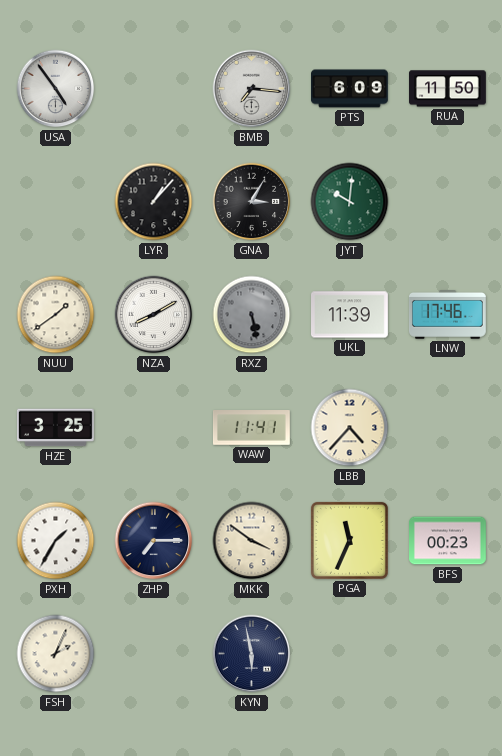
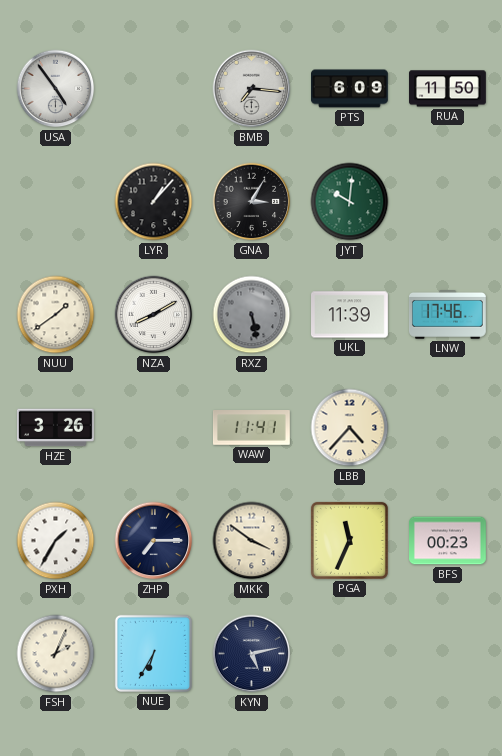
HZE: 3:25 -> 3:26 (55, 428)
NUE: none -> 6:35 (153, 653)
KYN: 5:58 -> 5:13 (252, 654)
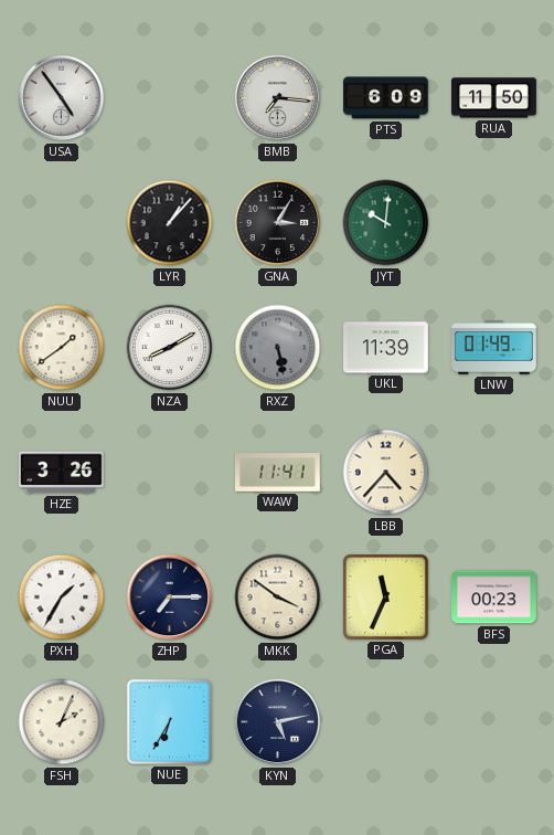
LNW: 17:46 -> 01:49 (494, 348)
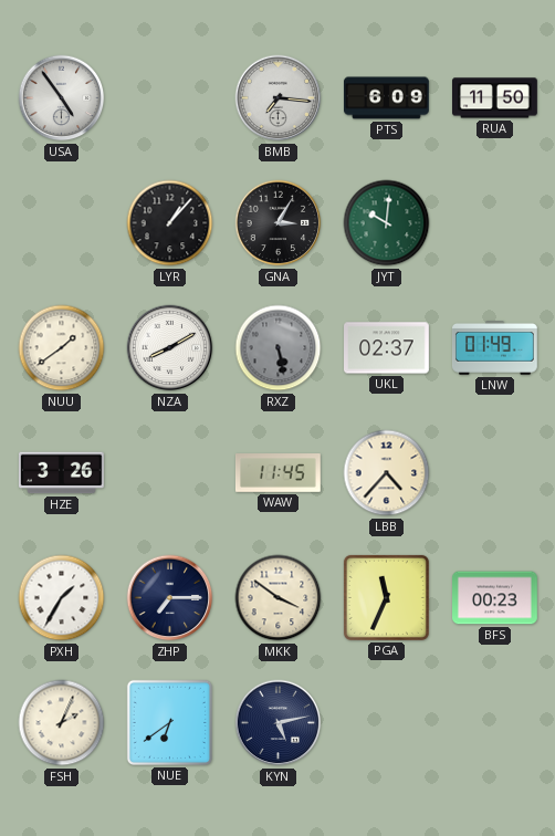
UKL: 11:39 -> 02:37 (387, 348)
WAW: 11:41 -> 11:45 (279, 473)
NUE: 6:35 -> 6:39 (169, 722)
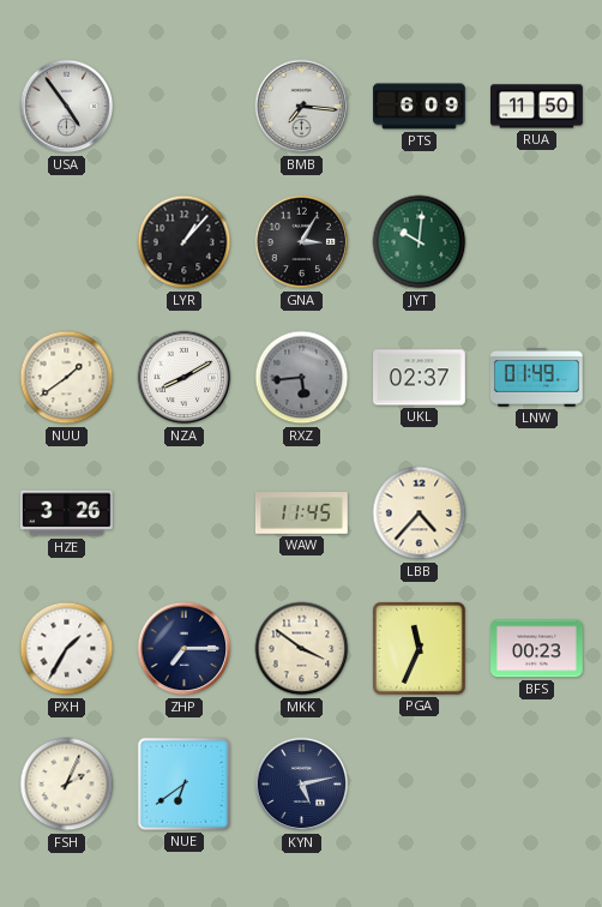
RXZ: 5:28 -> 5:44 (302, 378)
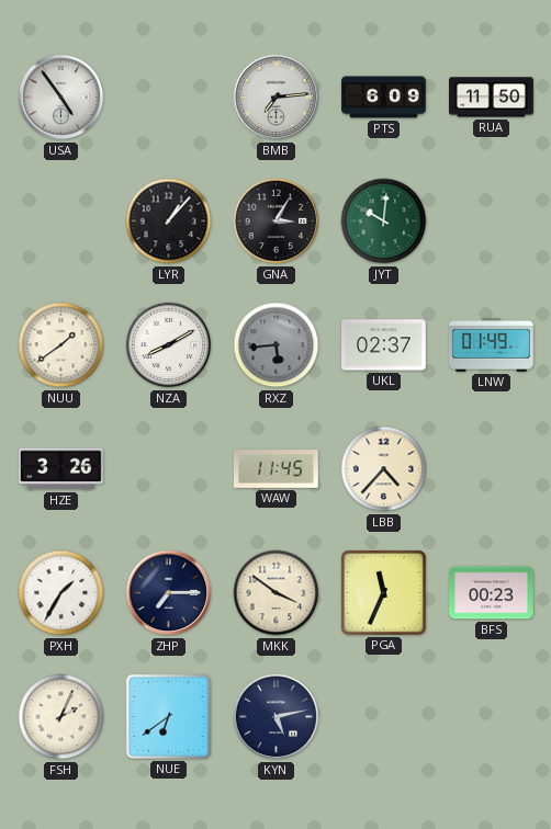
BMB: 7:16 -> 7:14 (277, 98)
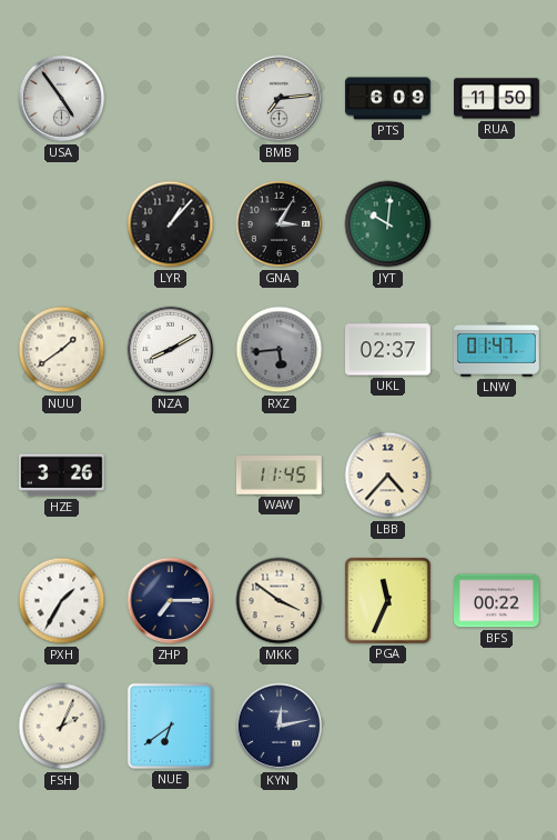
LNW: 01:49 -> 01:47 (497, 350)
BFS: 00:23 -> 00:22 (497, 601)
KYN: 5:13 -> 12:13 (280, 727)
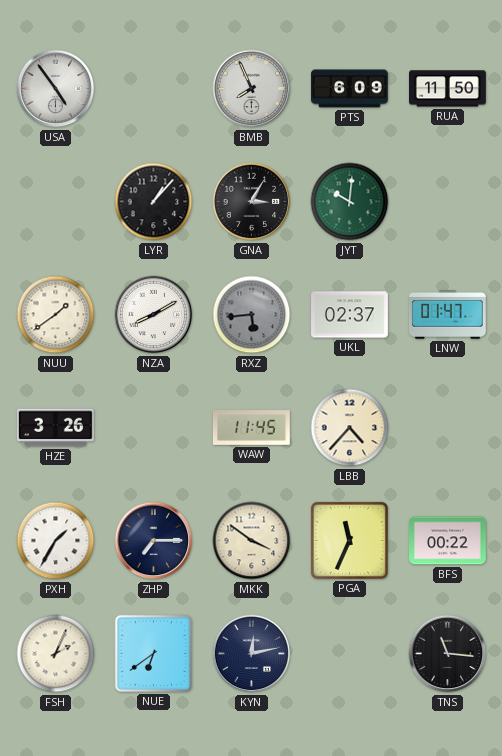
BMB: 7:14 -> 7:56 (252, 89)
TNS: none -> 11:16 (448, 654)
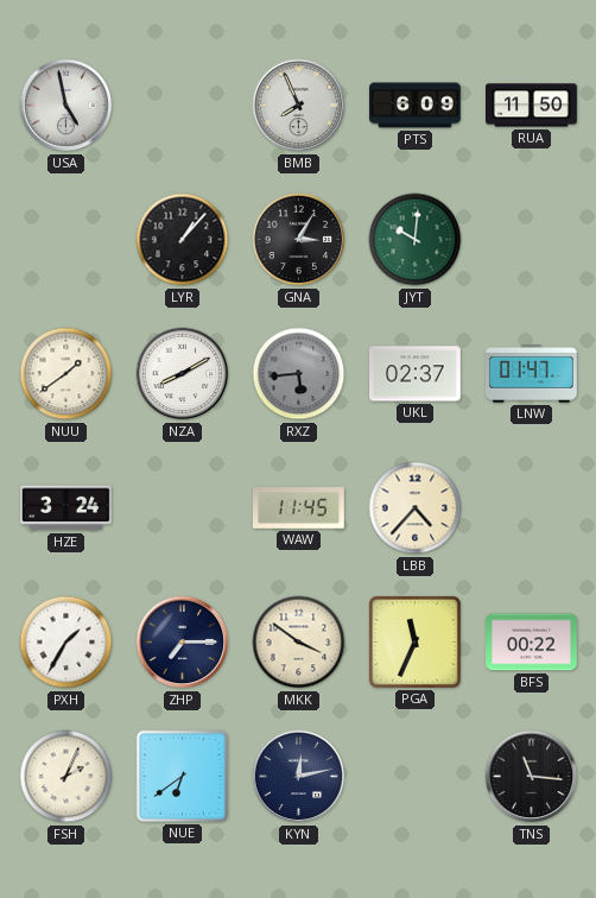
USA: 4:54 -> 4:58 (66, 106)
HZE: 3:26 -> 3:24 (65, 508)
